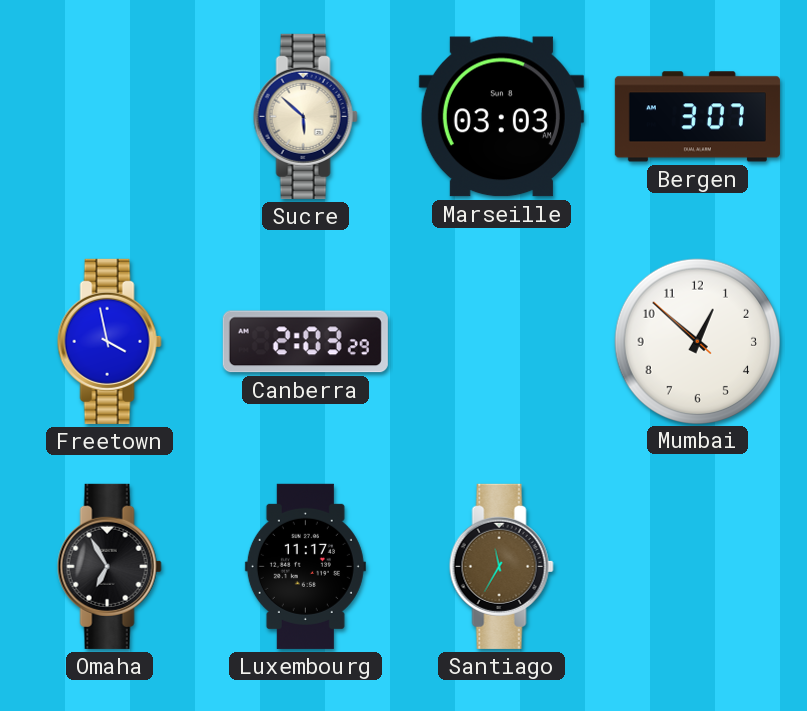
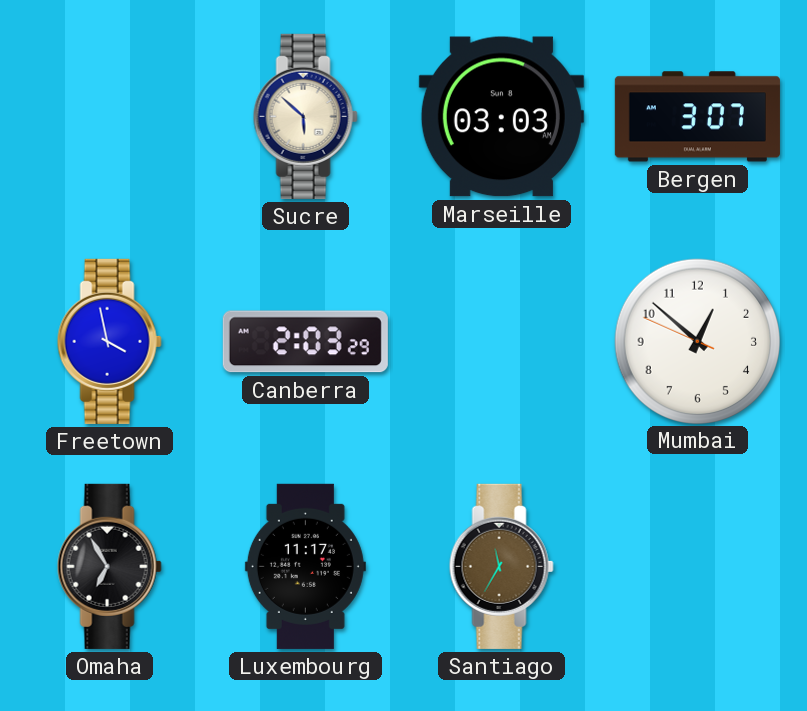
Mumbai: 12:51:52 -> 12:51:49 (697, 341)
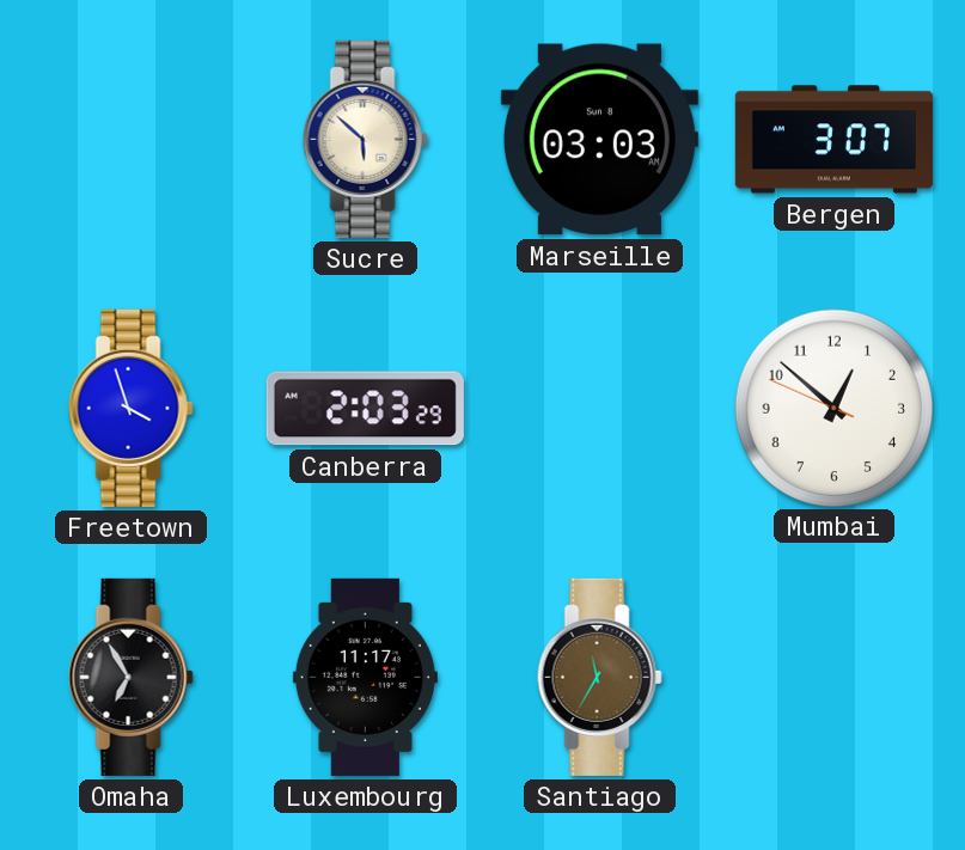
Freetown: 3:58 -> 3:57 (130, 408)
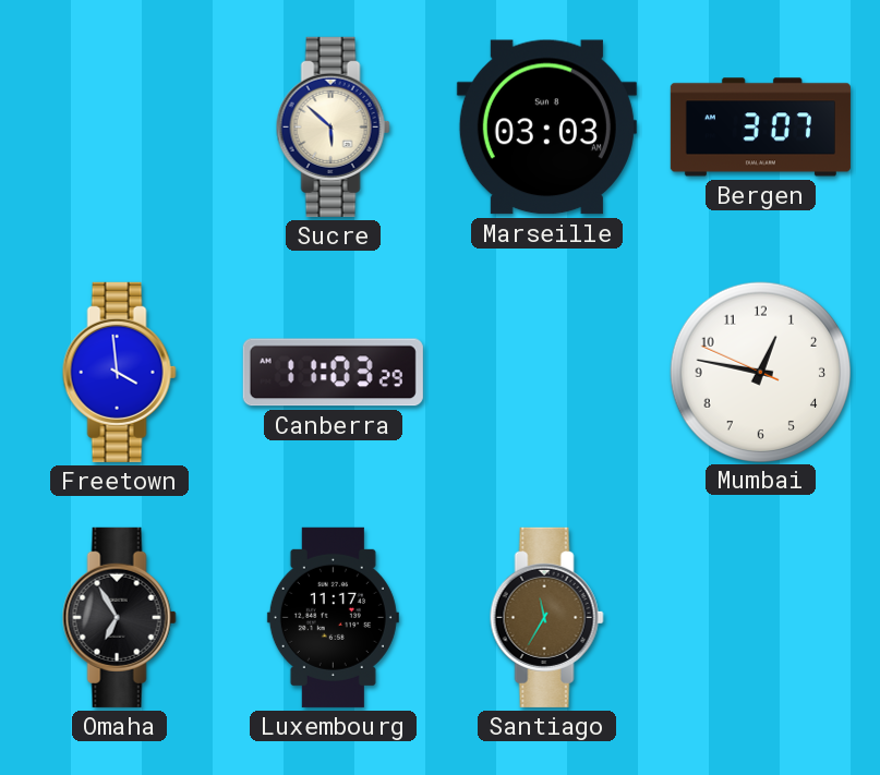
Freetown: 3:57 -> 3:59 (119, 372)
Canberra: 2:03 -> 11:03 (333, 373)
Mumbai: 12:51 -> 12:46 (760, 372)
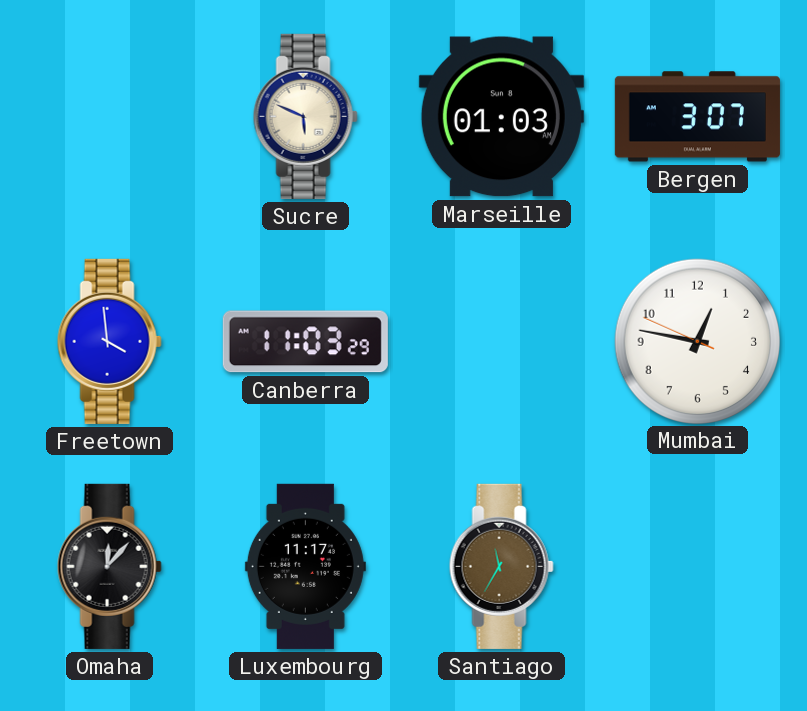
Sucre: 5:52 -> 5:49 (305, 116)
Marseille: 03:03 -> 01:03 (501, 117)
Omaha: 6:55 -> 12:07 (109, 566)
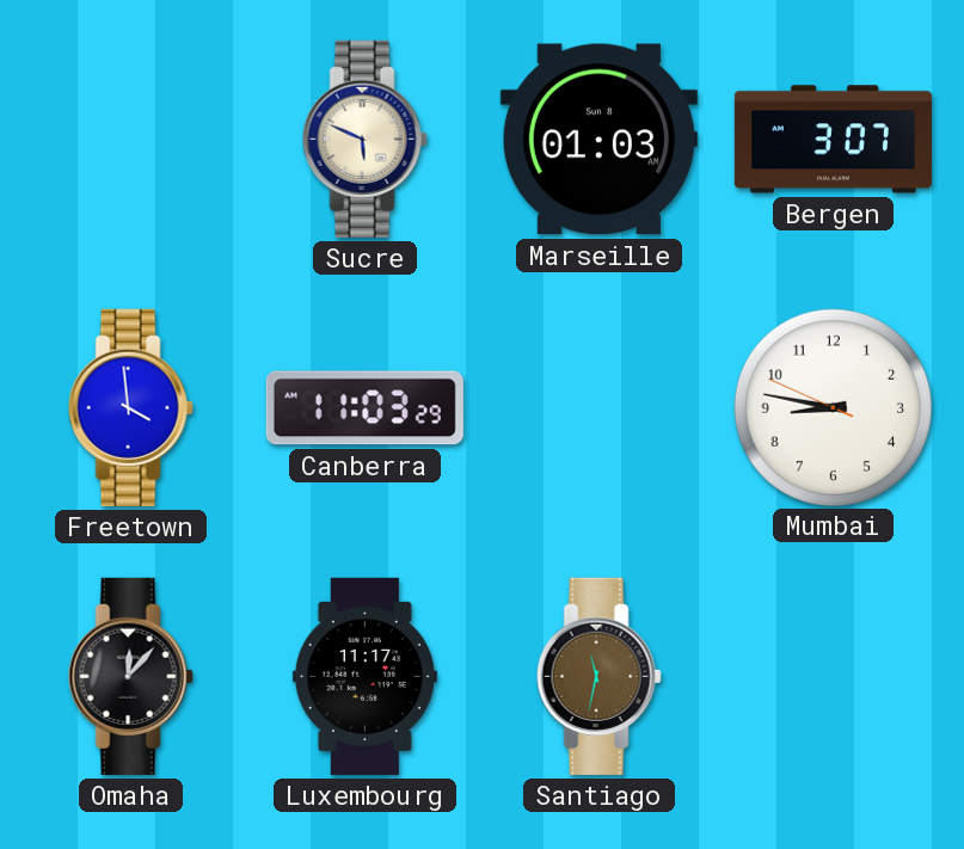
Mumbai: 12:46 -> 8:46 (833, 407)
Santiago: 11:35 -> 11:32 (598, 676)
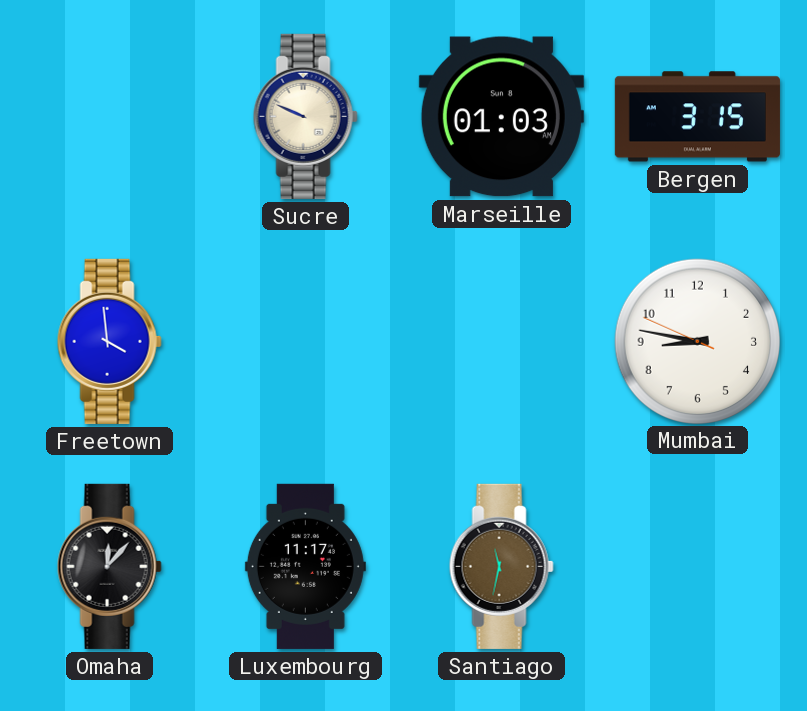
Sucre: 5:49 -> 9:49 (305, 116)
Bergen: 3:07 -> 3:15 (697, 117)
Canberra: 11:03 -> none (364, 408)
